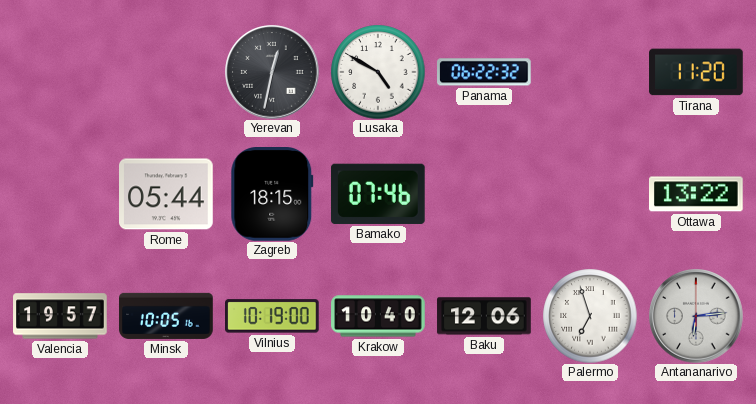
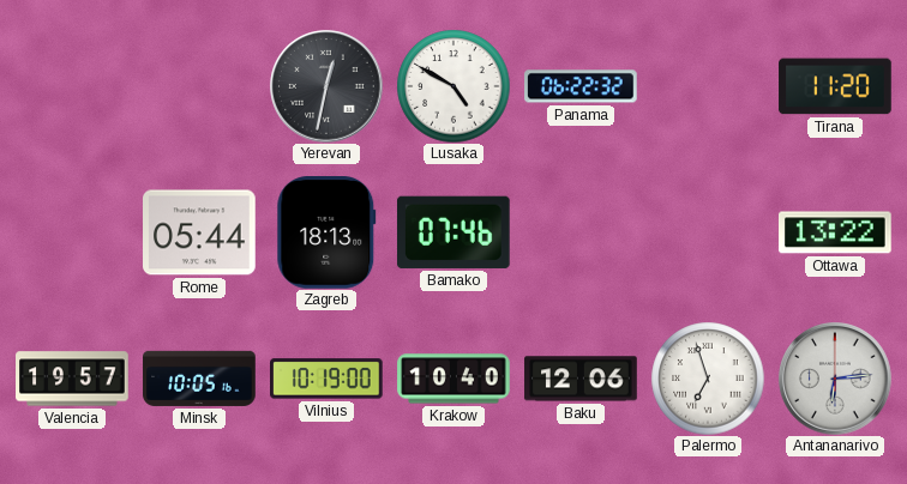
Zagreb: 18:15 -> 18:13 (326, 234)
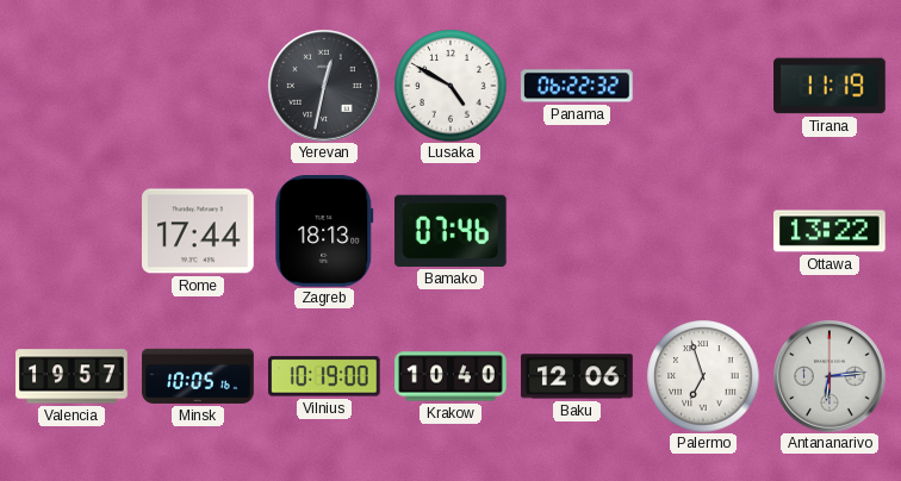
Tirana: 11:20 -> 11:19 (829, 86)
Rome: 05:44 -> 17:44 (199, 231)
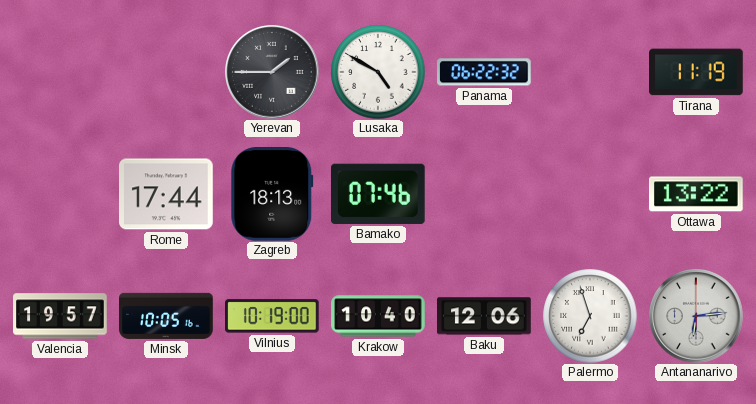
Yerevan: 12:32 -> 1:45 (272, 72)
